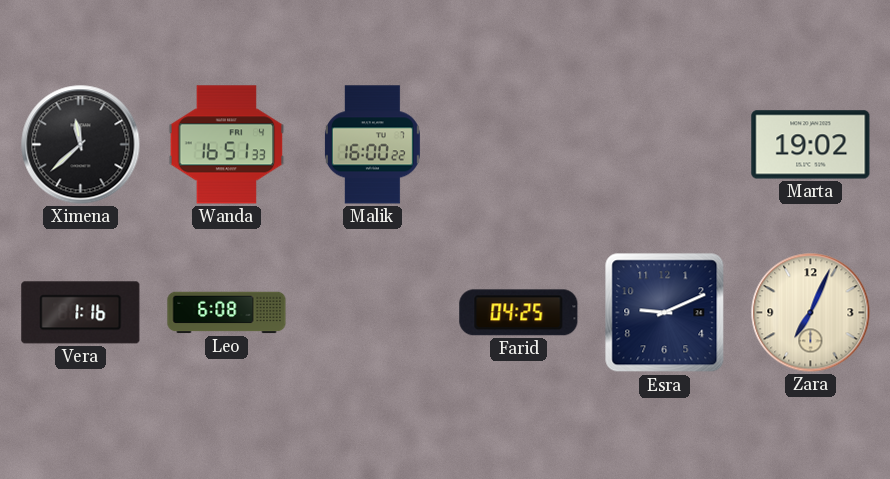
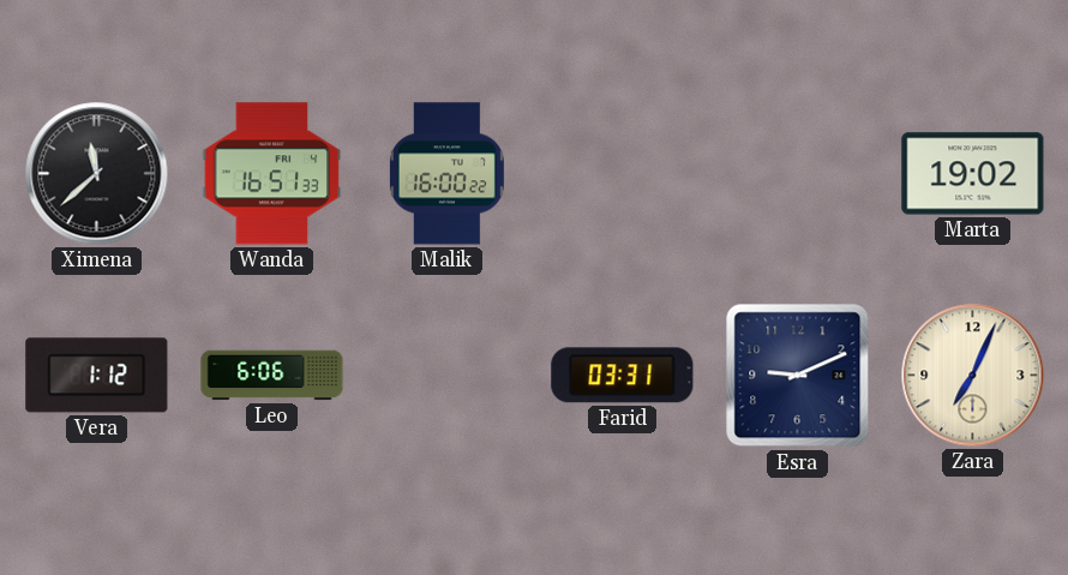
Vera: 1:16 -> 1:12 (97, 376)
Leo: 6:08 -> 6:06 (272, 376)
Farid: 04:25 -> 03:31 (623, 376)
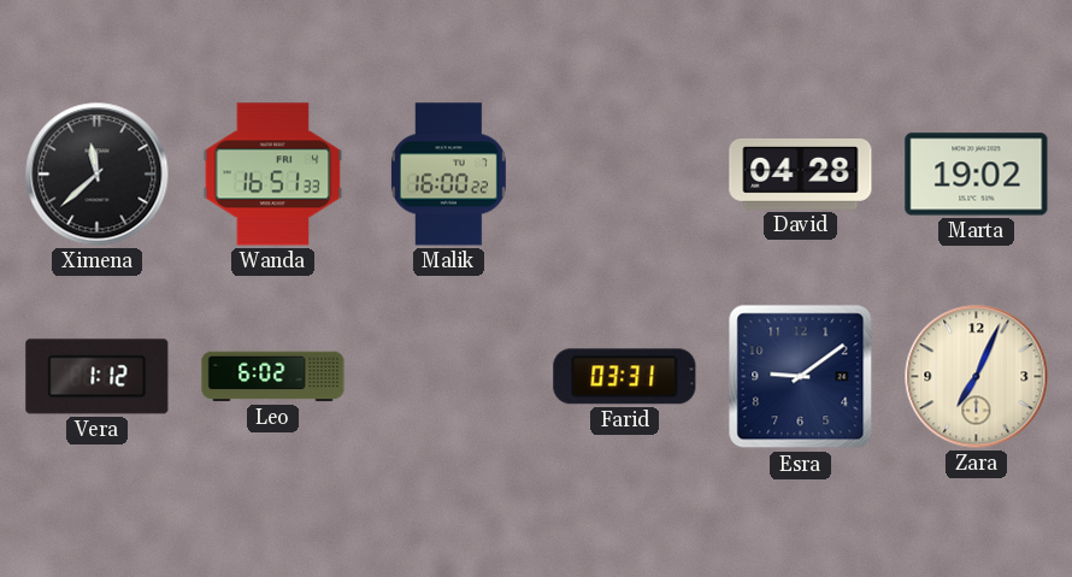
David: none -> 04:28 (801, 173)
Leo: 6:06 -> 6:02 (273, 377)
Esra: 9:11 -> 9:09 (801, 377)
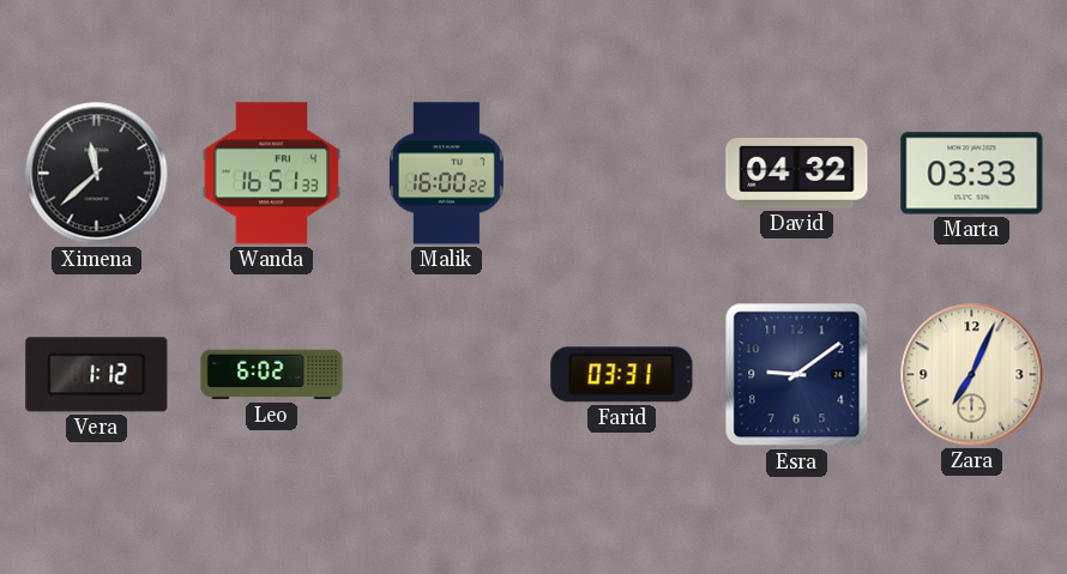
David: 04:28 -> 04:32 (797, 173)
Marta: 19:02 -> 03:33 (972, 174)
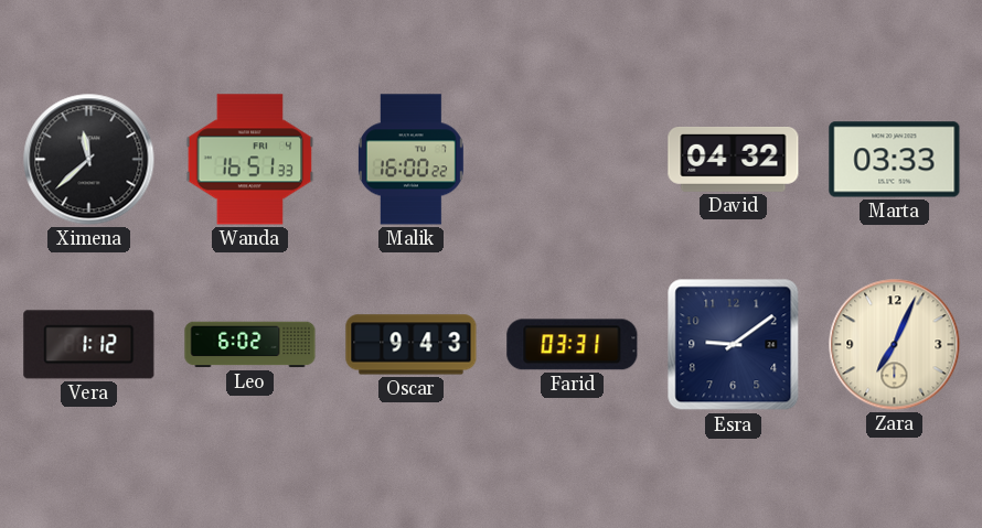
Oscar: none -> 9:43 (412, 345)
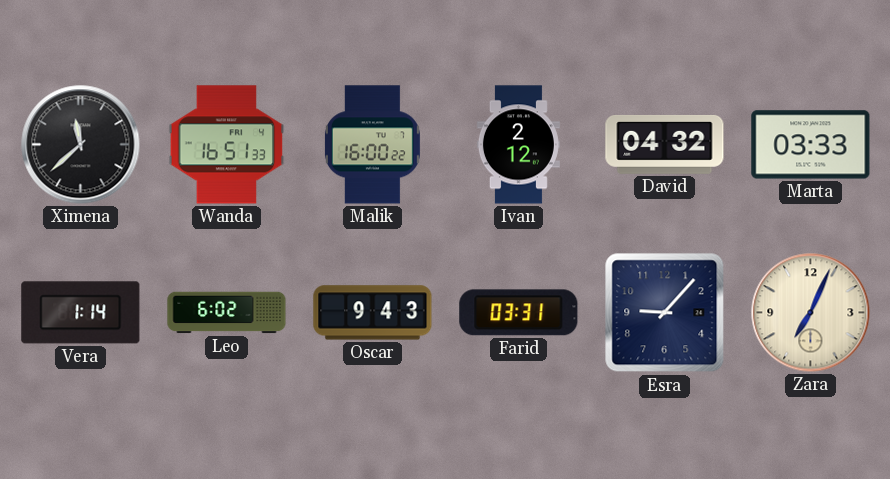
Ivan: none -> 2:12 (518, 145)
Vera: 1:12 -> 1:14 (81, 313)
Esra: 9:09 -> 9:07 (665, 313)
